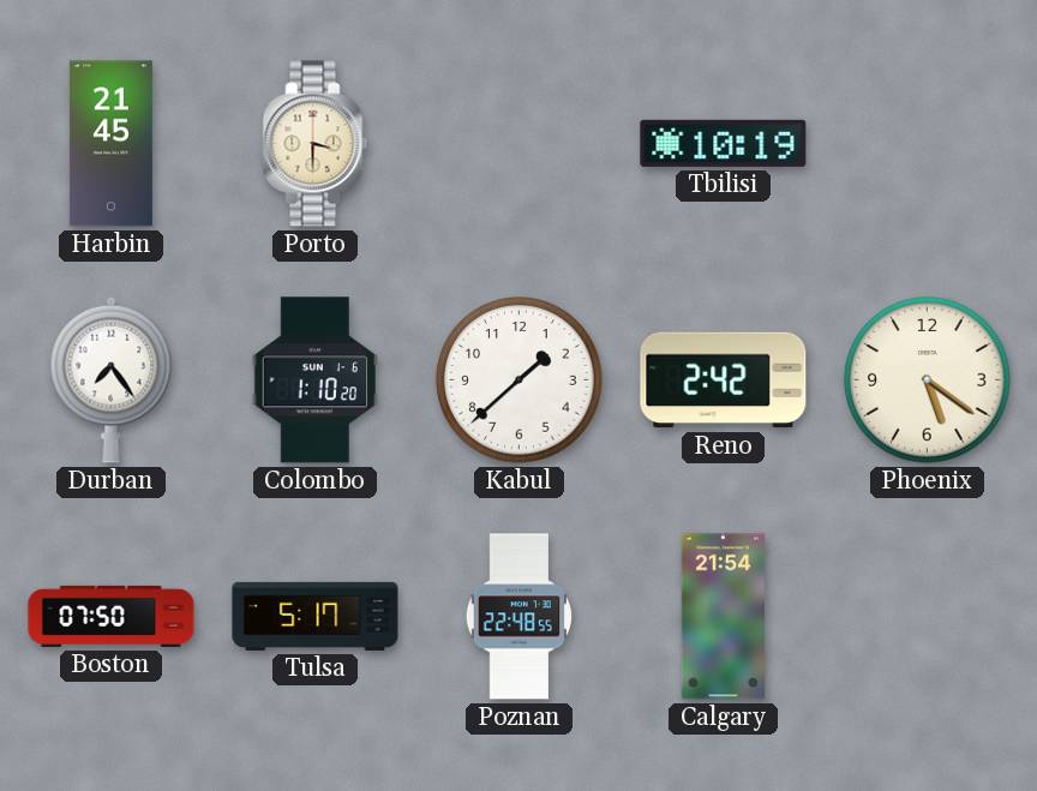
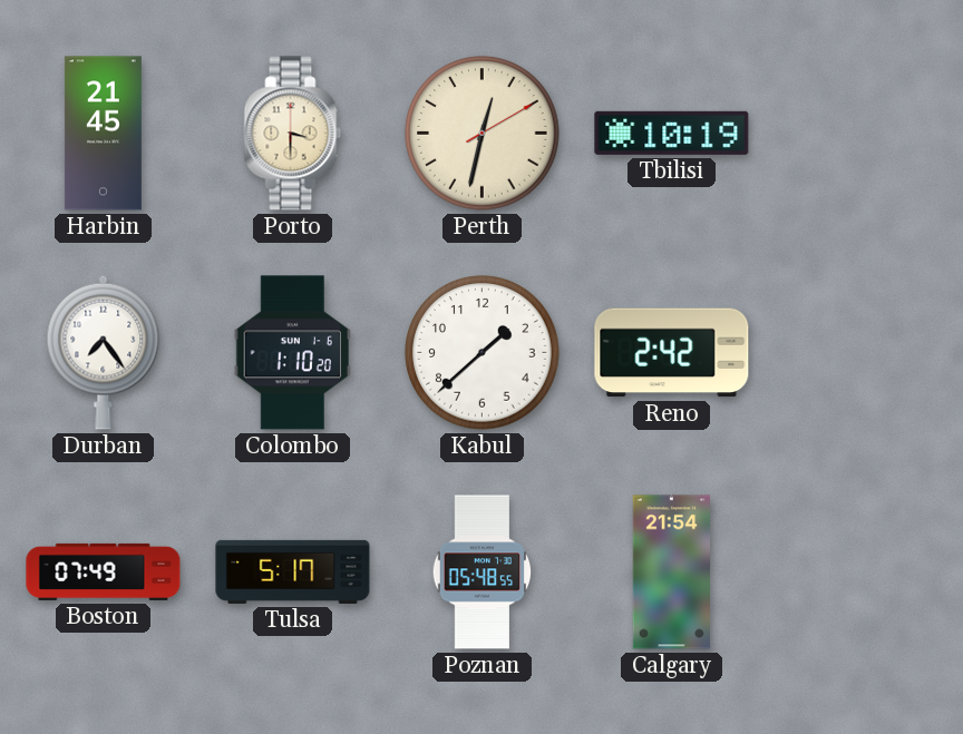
Perth: none -> 12:32 (483, 134)
Phoenix: 5:21 -> none (928, 380)
Boston: 07:50 -> 07:49 (104, 571)
Poznan: 22:48 -> 05:48 (483, 572)
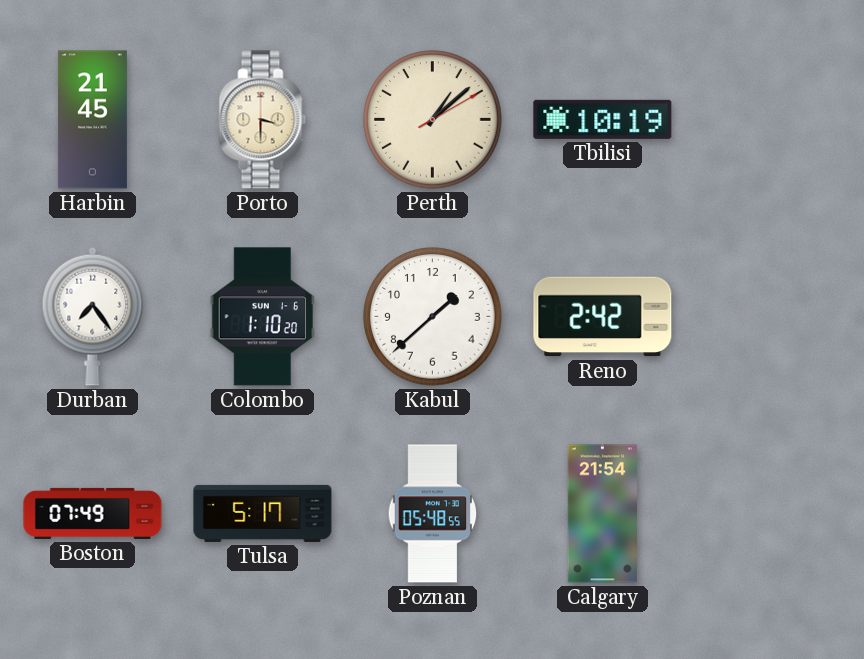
Perth: 12:32 -> 1:08 (433, 120)
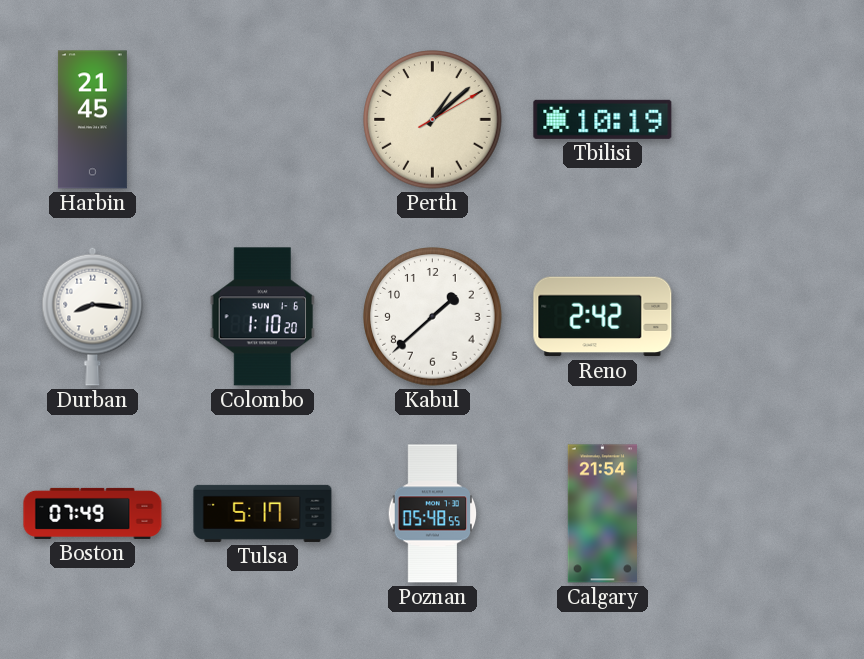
Porto: 3:30 -> none (263, 120)
Durban: 7:24 -> 8:16 (93, 316)
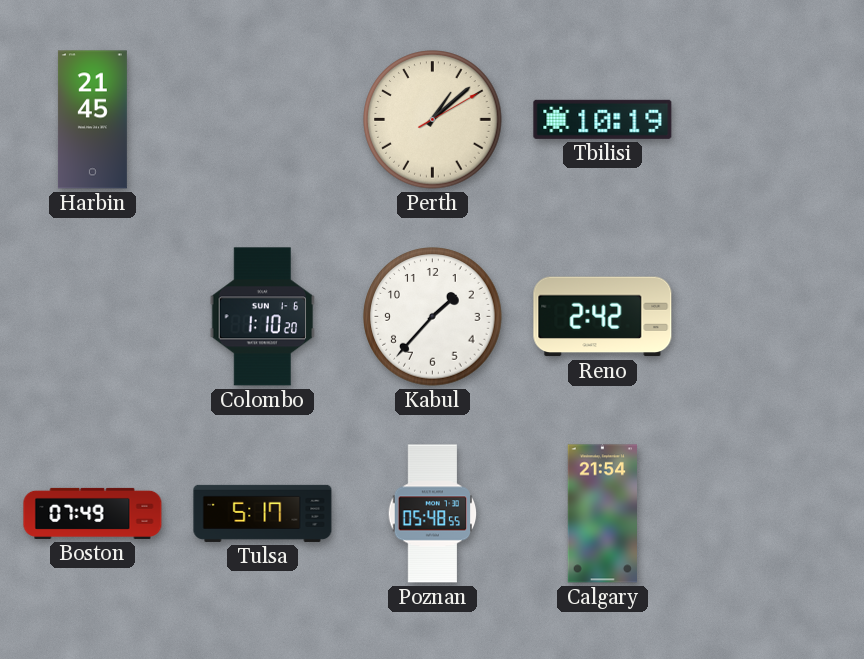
Durban: 8:16 -> none (93, 316)
Kabul: 1:38 -> 1:37 (433, 317)
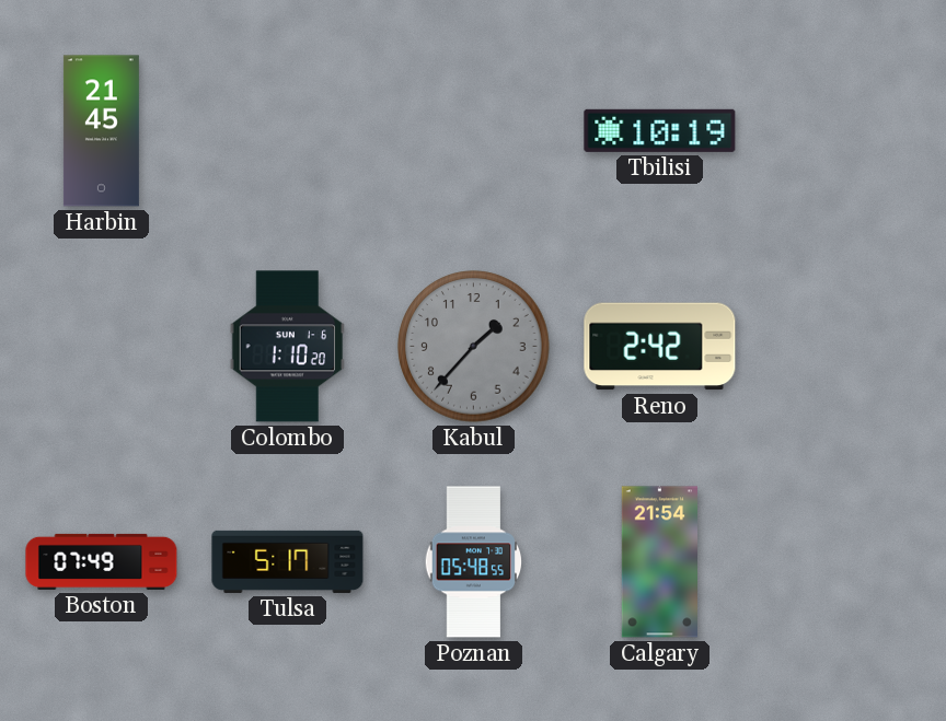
Perth: 1:08 -> none (433, 120)
Kabul dial: white -> grey (474, 347)
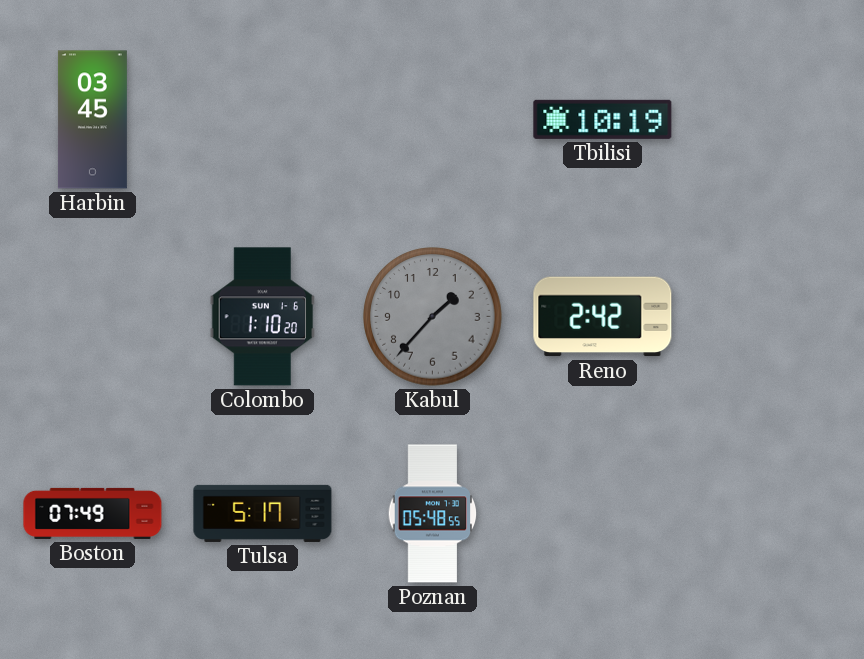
Harbin: 21:45 -> 03:45 (92, 120)
Calgary: 21:54 -> none (659, 562)
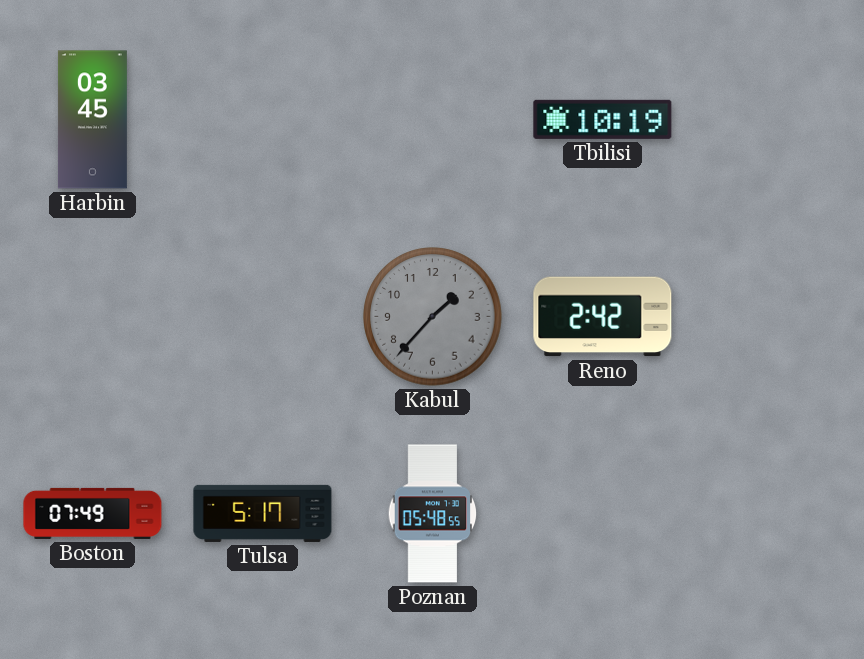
Colombo: 1:10 -> none (263, 317)
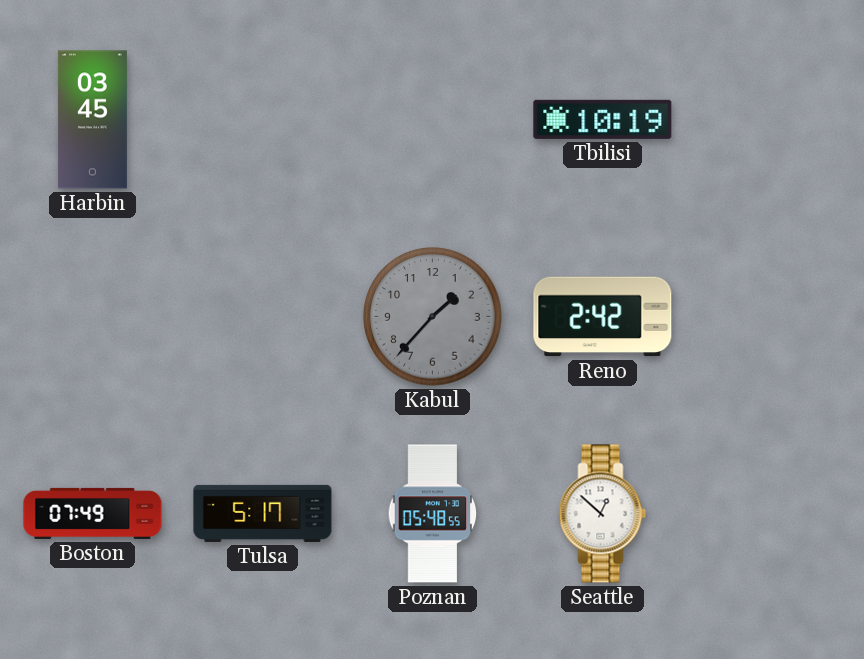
Seattle: none -> 12:52 (603, 514)
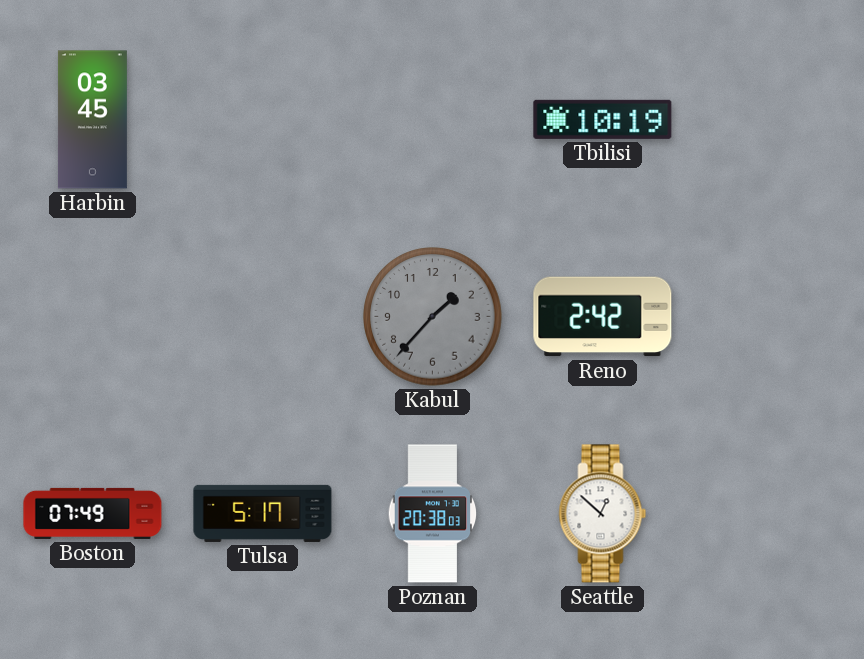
Poznan: 05:48 -> 20:38 (433, 514)
